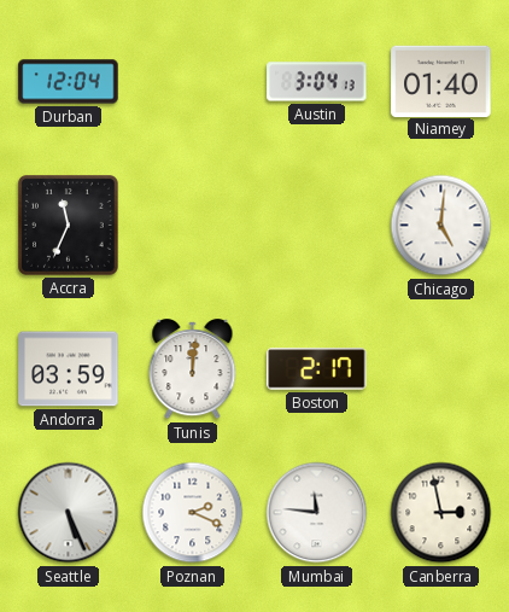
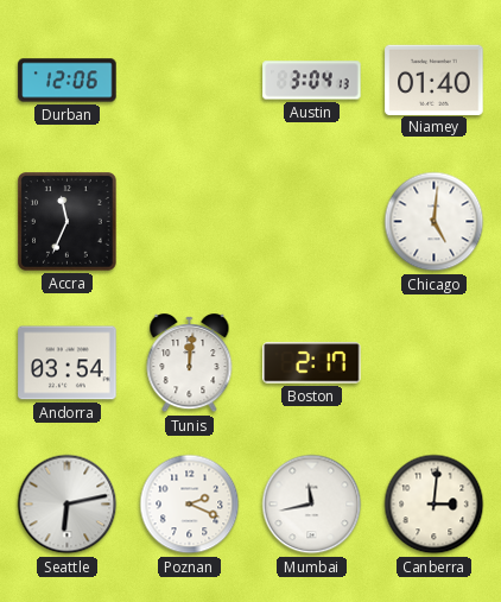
Durban: 12:04 -> 12:06 (68, 81)
Andorra: 03:59 -> 03:54 (68, 363)
Seattle: 5:26 -> 6:13 (68, 505)
Mumbai: 11:46 -> 11:43 (312, 505)
Canberra: 2:58 -> 3:01 (435, 505)
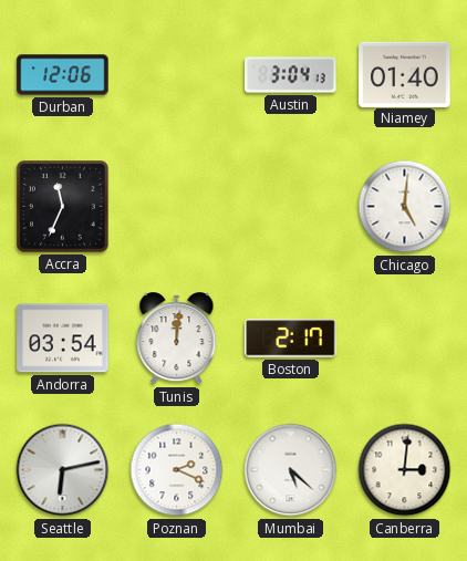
Mumbai: 11:43 -> 5:22 (291, 470)
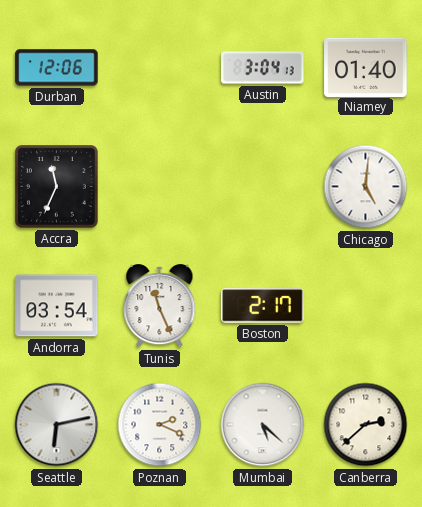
Tunis: 12:01 -> 11:26 (160, 306)
Canberra: 3:01 -> 2:38 (366, 425)
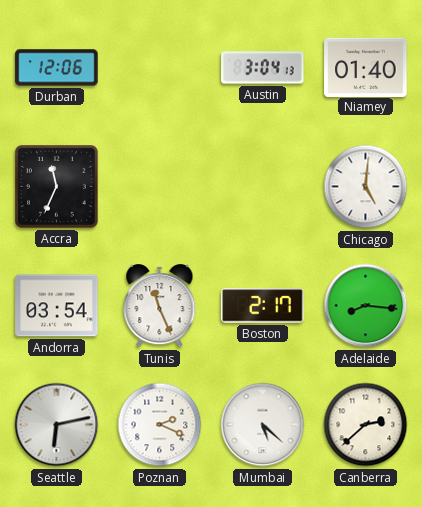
Adelaide: none -> 8:16 (366, 306)
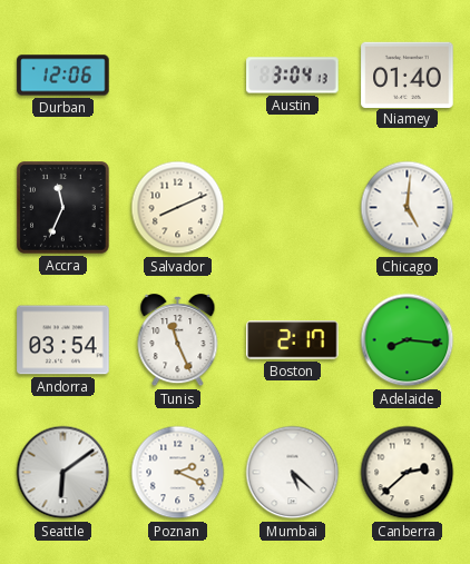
Salvador: none -> 8:11 (178, 208)
Seattle: 6:13 -> 6:09 (63, 473)
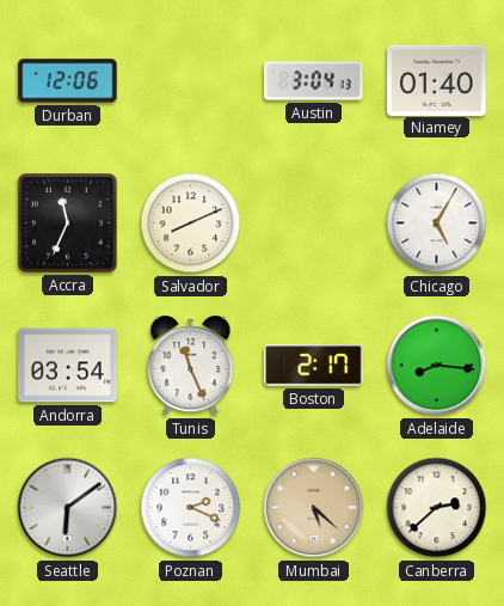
Chicago: 5:01 -> 5:05 (437, 224)
Mumbai dial: white -> champagne (314, 508)
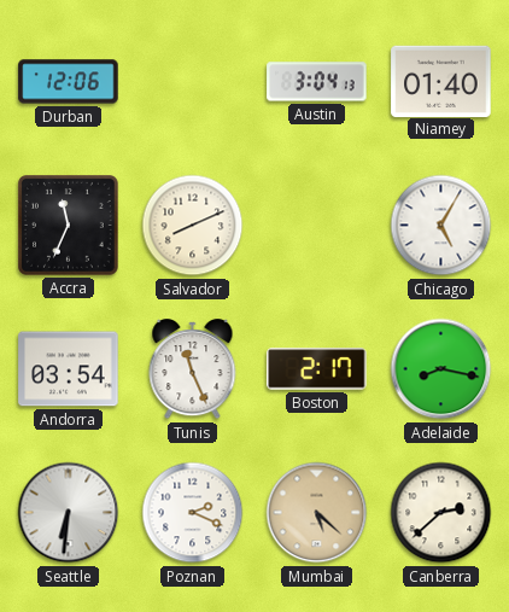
Adelaide: 8:16 -> 8:17 (441, 369)
Seattle: 6:09 -> 6:31 (69, 513)
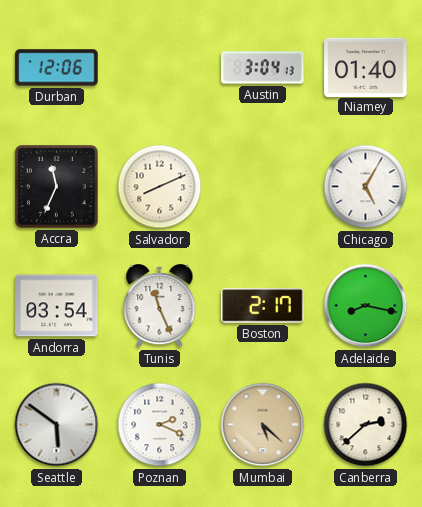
Seattle: 6:31 -> 5:51 (57, 425)
